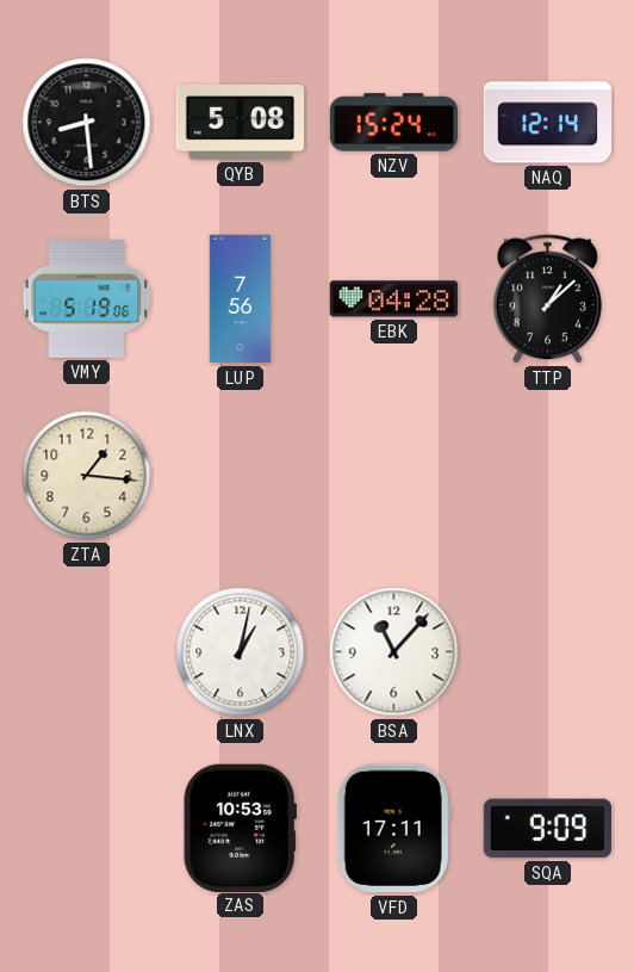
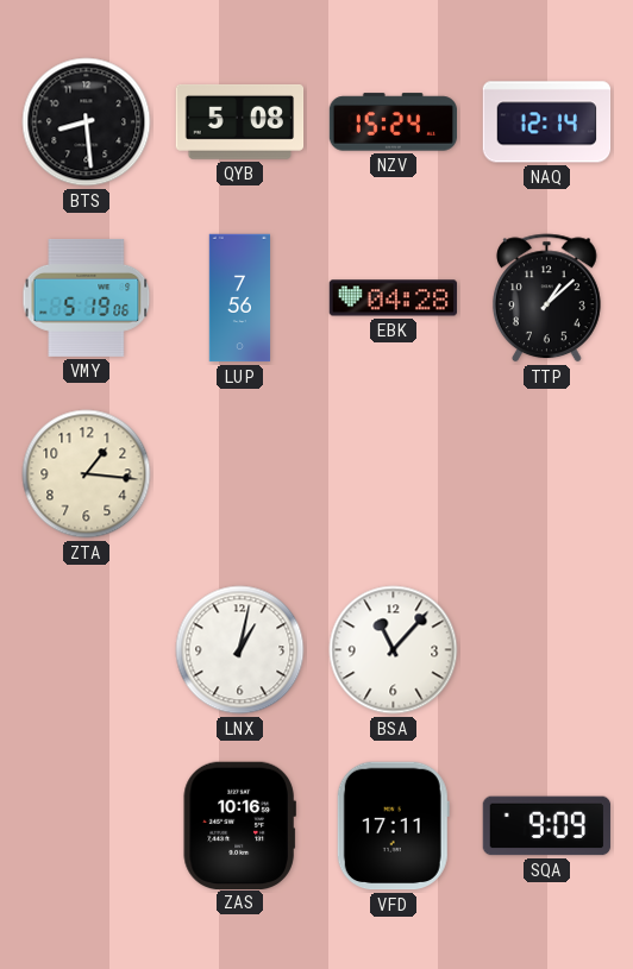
ZAS: 10:53 -> 10:16 (239, 825)
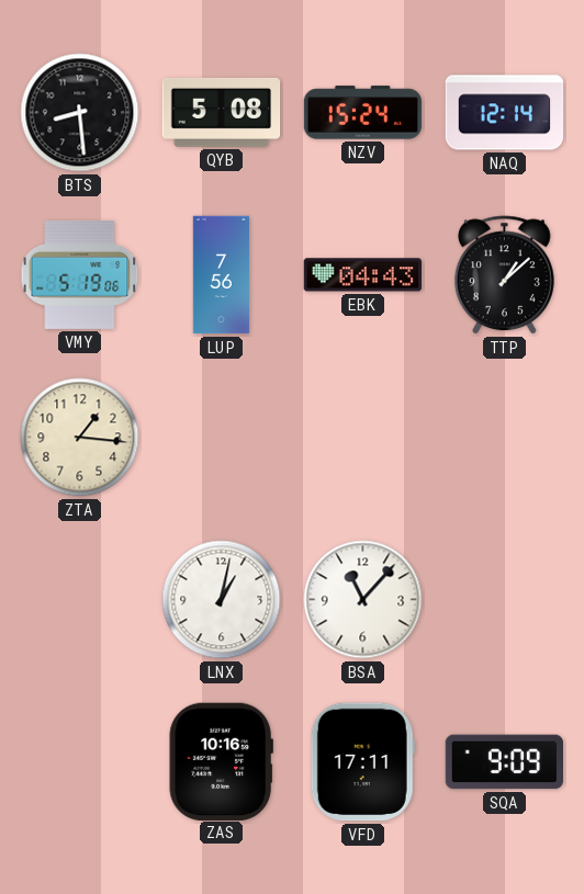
EBK: 04:28 -> 04:43 (363, 275)
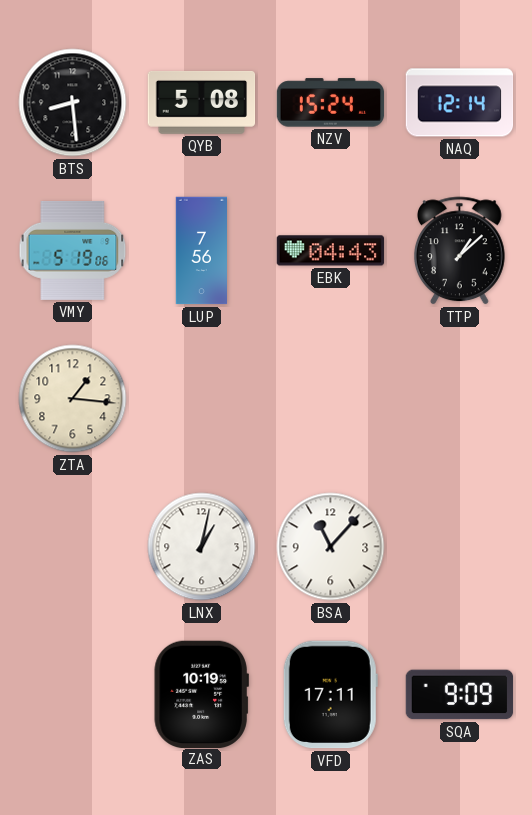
ZAS: 10:16 -> 10:19 (201, 694)
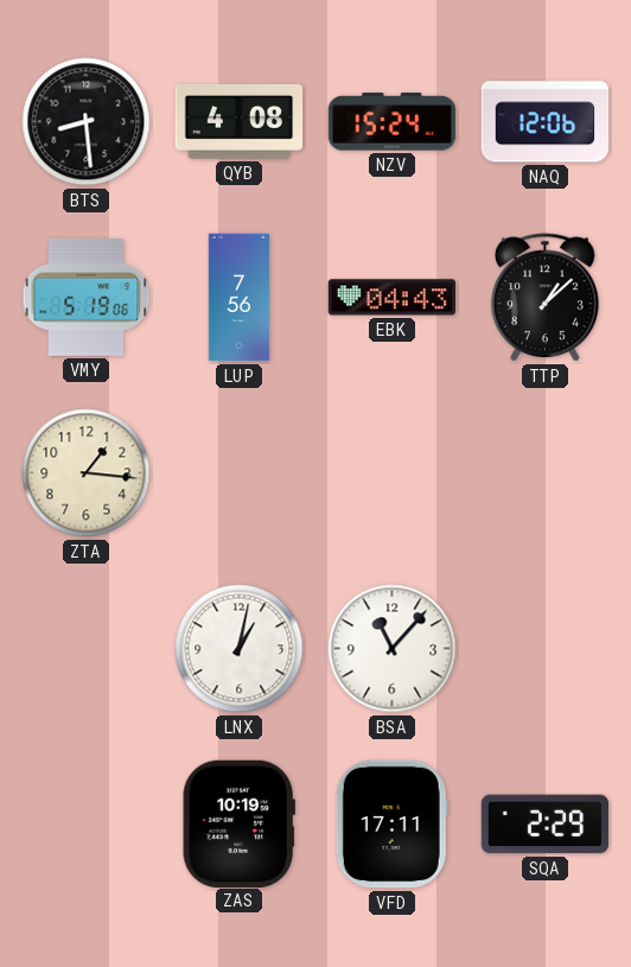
QYB: 5:08 -> 4:08 (240, 121)
NAQ: 12:14 -> 12:06 (546, 122)
SQA: 9:09 -> 2:29 (546, 825)
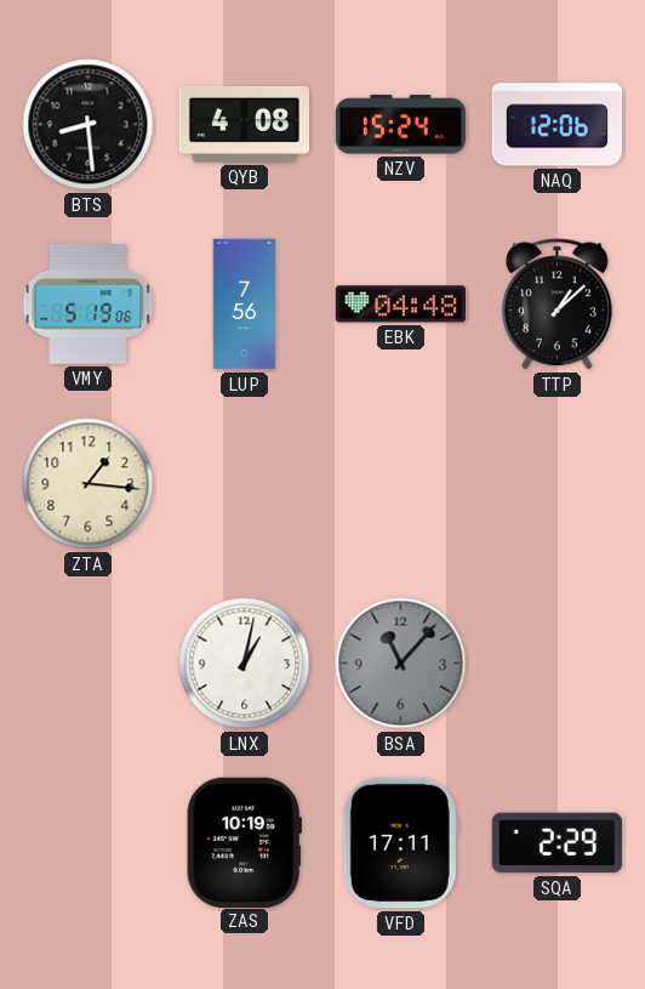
EBK: 04:43 -> 04:48 (401, 305)
BSA dial: white -> grey (401, 664)
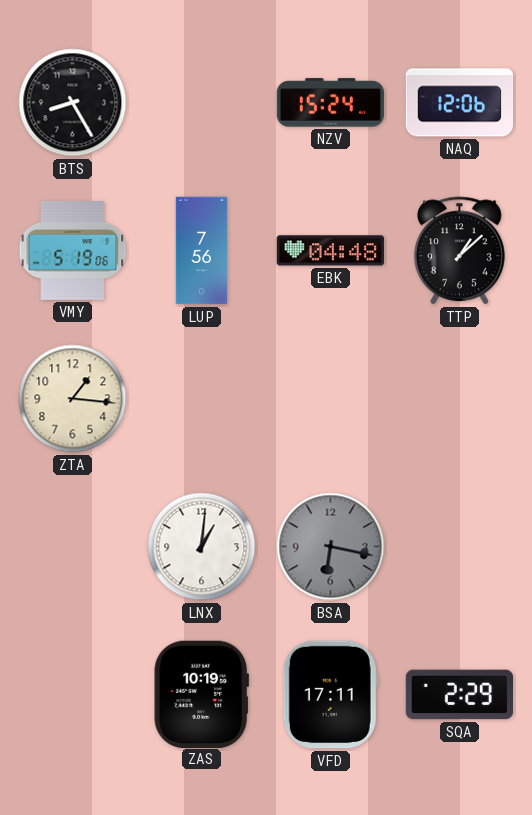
BTS: 8:29 -> 8:25 (73, 103)
QYB: 4:08 -> none (245, 124)
LNX: 1:02 -> 1:01 (202, 547)
BSA: 11:07 -> 6:17 (331, 547)
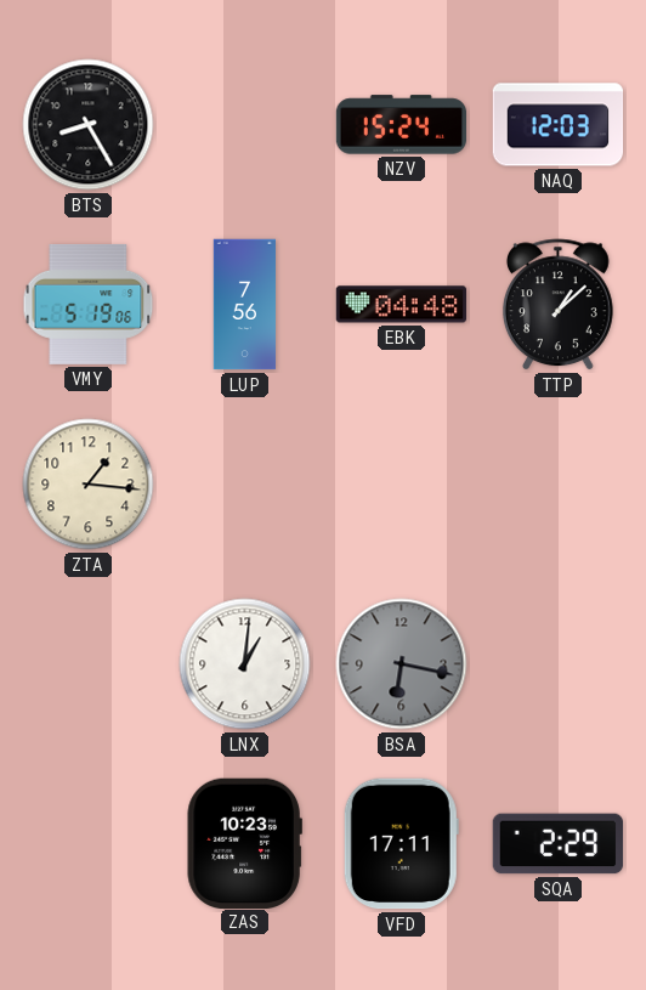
NAQ: 12:06 -> 12:03 (559, 125)
ZAS: 10:19 -> 10:23 (244, 843)
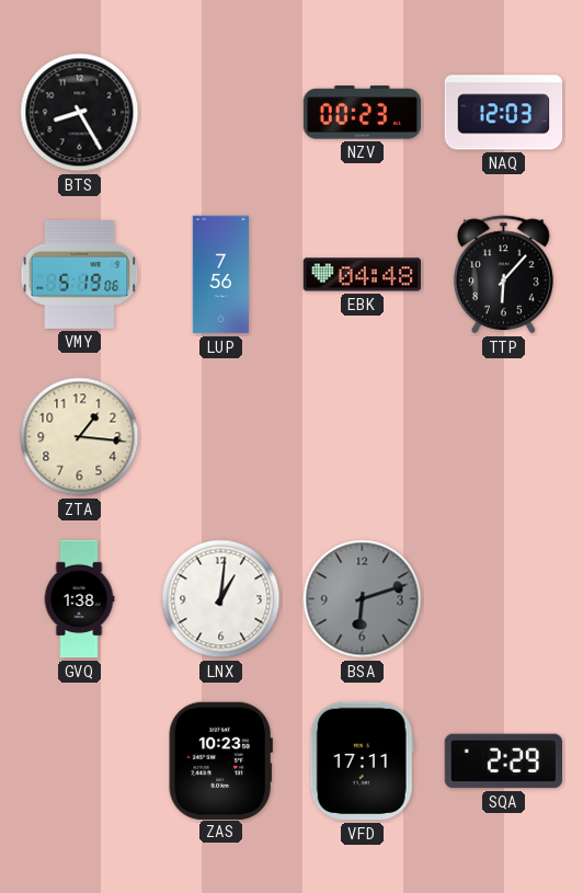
NZV: 15:24 -> 00:23 (363, 113)
TTP: 1:08 -> 6:07 (504, 275)
GVQ: none -> 1:38 (79, 599)
BSA: 6:17 -> 6:12 (363, 599)
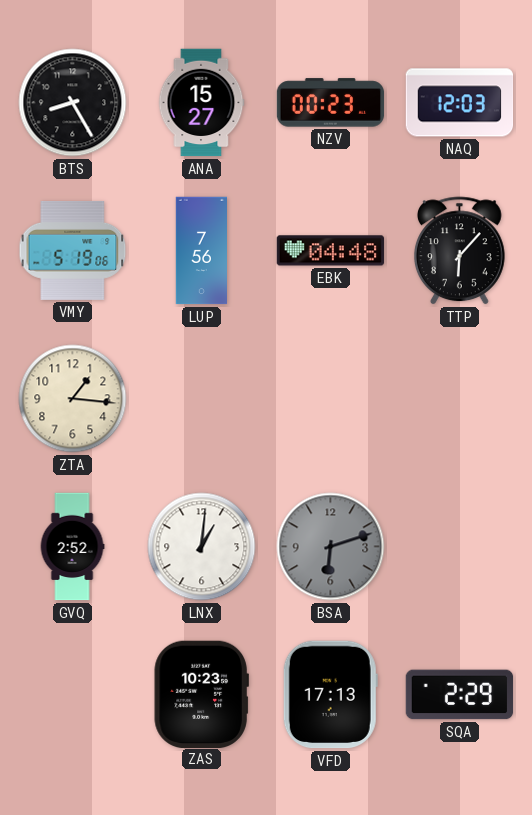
ANA: none -> 15:27 (201, 103)
GVQ: 1:38 -> 2:52 (72, 547)
VFD: 17:11 -> 17:13 (330, 695)
